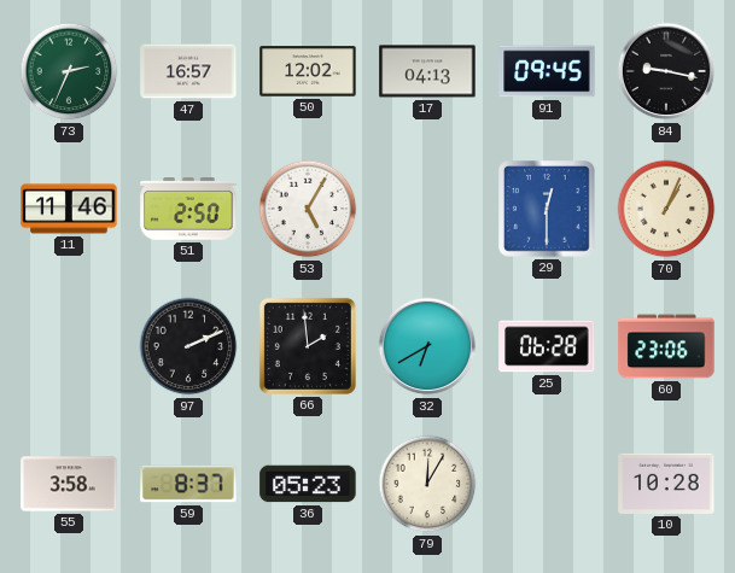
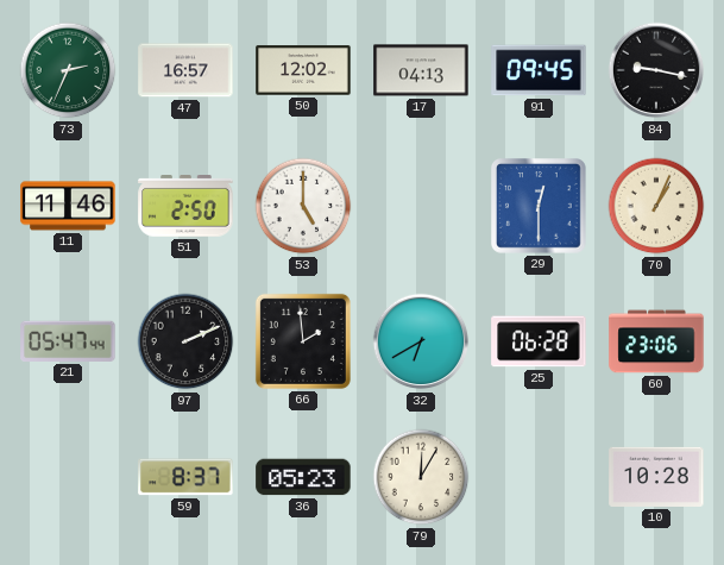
53: 5:05 -> 5:00 (303, 206)
21: none -> 05:47 (68, 341)
55: 3:58 -> none (69, 484)
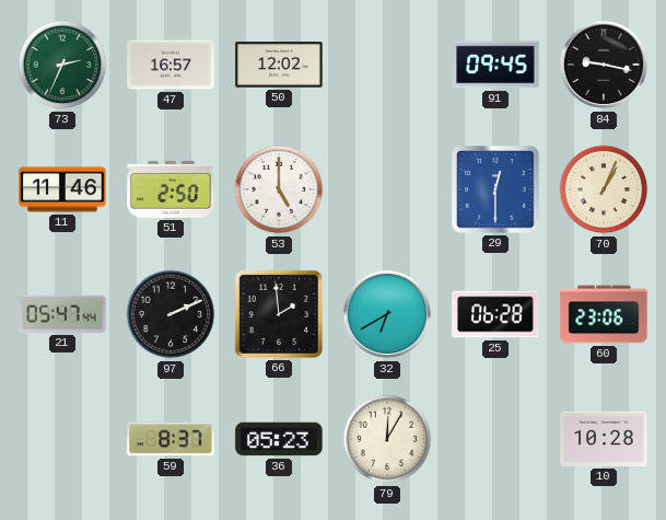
17: 04:13 -> none (421, 70)
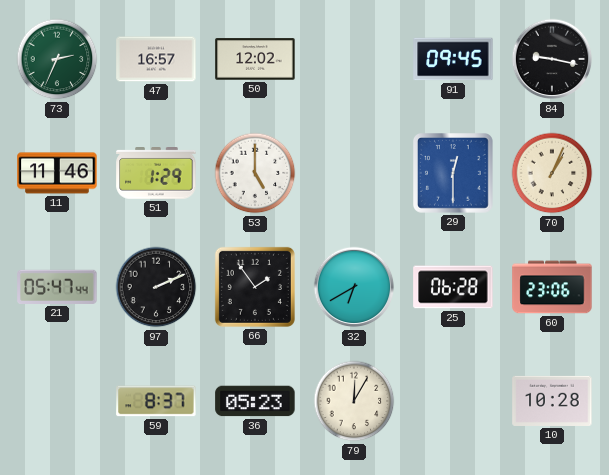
51: 2:50 -> 1:29 (156, 174)
66: 1:59 -> 1:54 (255, 287)
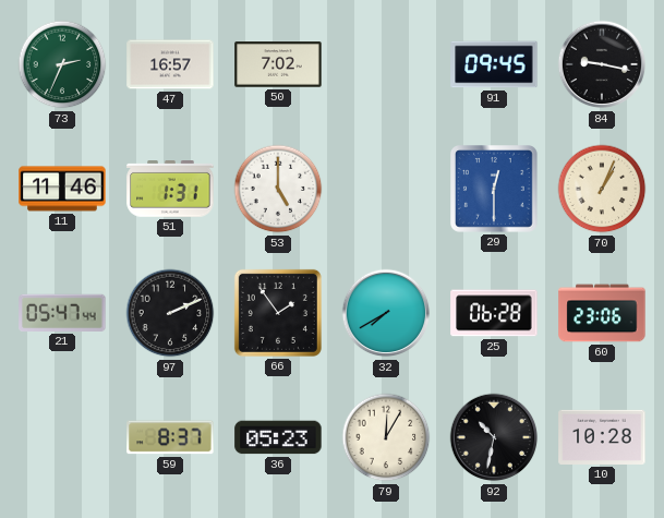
50: 12:02 -> 7:02 (278, 64)
51: 1:29 -> 1:31 (170, 190)
32: 6:40 -> 7:40 (386, 313)
92: none -> 10:32 (494, 437)
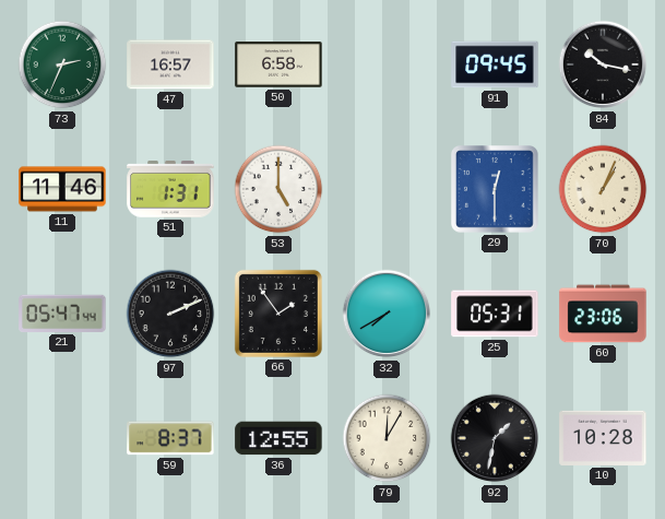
50: 7:02 -> 6:58 (278, 64)
84: 9:17 -> 10:17 (603, 64)
25: 06:28 -> 05:31 (495, 314)
36: 05:23 -> 12:55 (278, 438)
92: 10:32 -> 1:32 (495, 438)
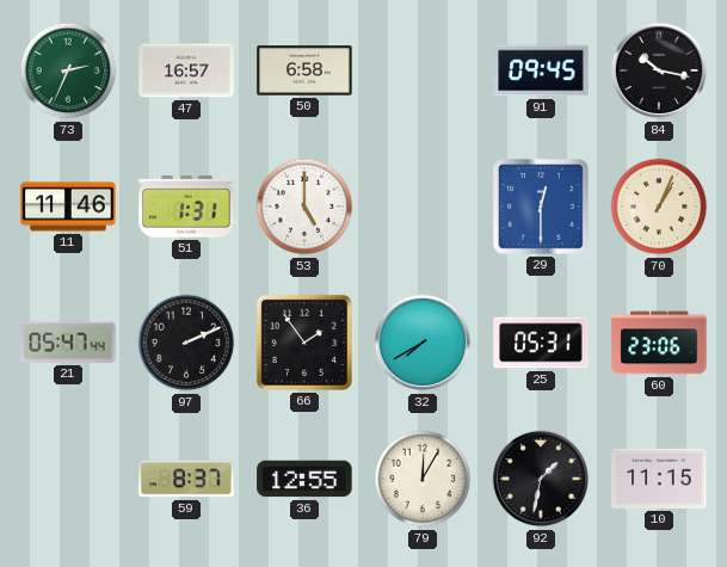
10: 10:28 -> 11:15 (659, 479)
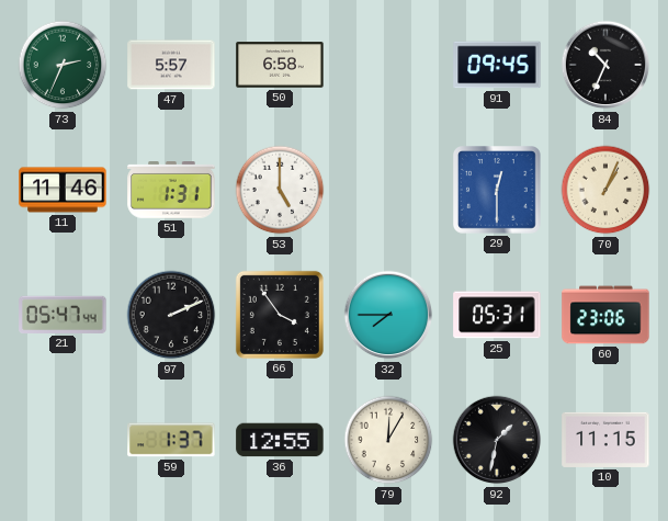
47: 16:57 -> 5:57 (171, 65)
84: 10:17 -> 10:34 (605, 65)
66: 1:54 -> 3:54 (280, 315)
32: 7:40 -> 7:45 (388, 315)
59: 8:37 -> 1:37 (171, 440)
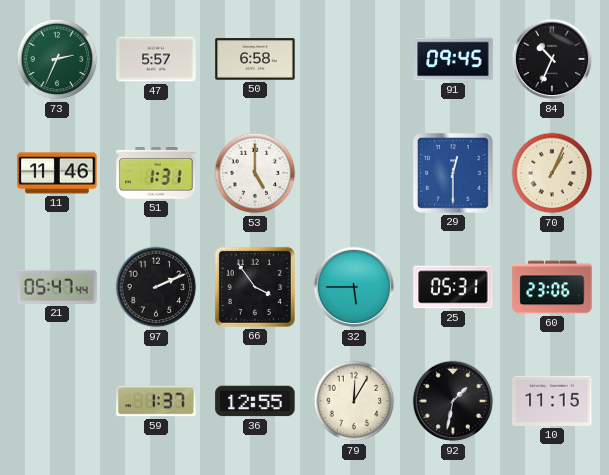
32: 7:45 -> 5:45 (354, 287)
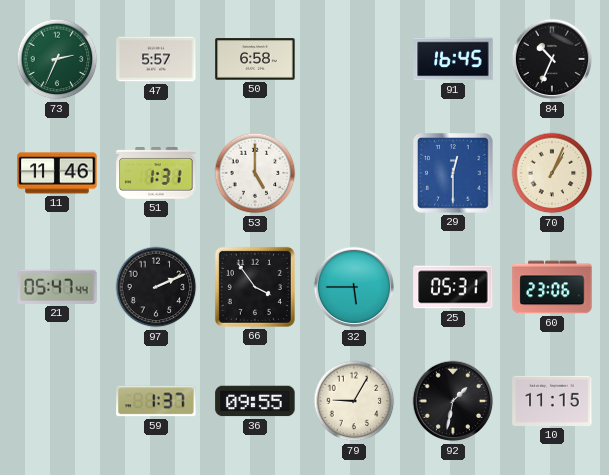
91: 09:45 -> 16:45 (453, 59)
36: 12:55 -> 09:55 (255, 401)
79: 12:05 -> 9:05 (354, 401)
